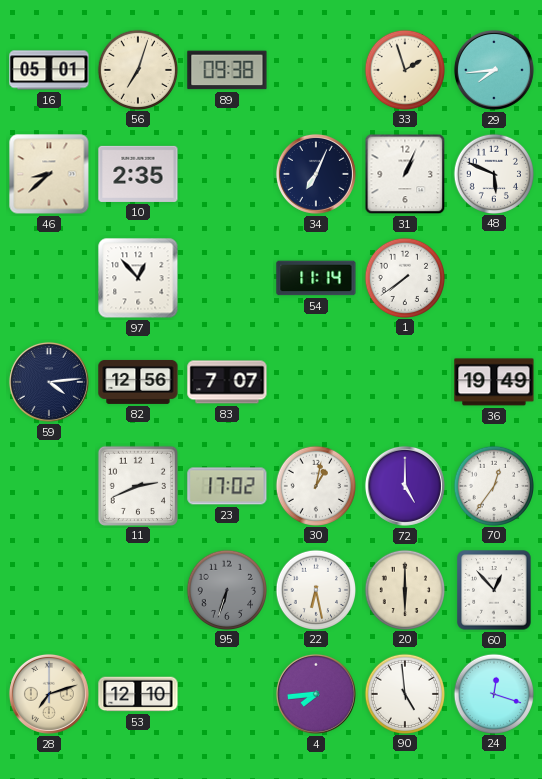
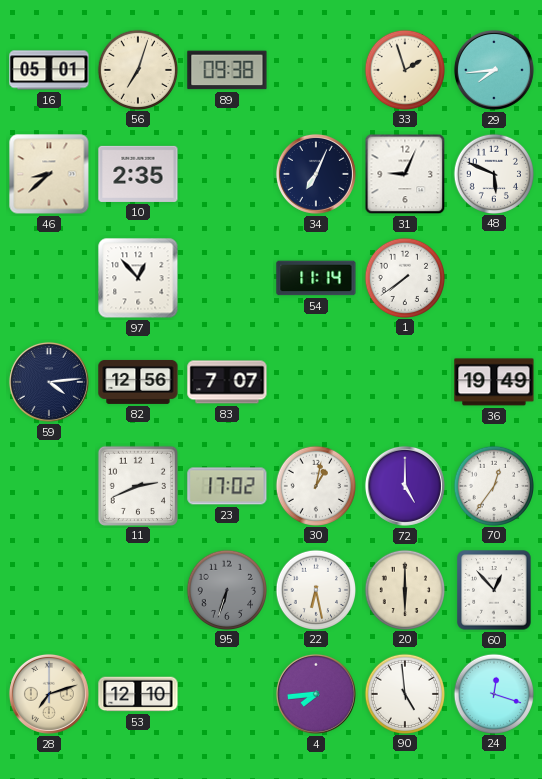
31: 1:04 -> 9:04 (405, 174)
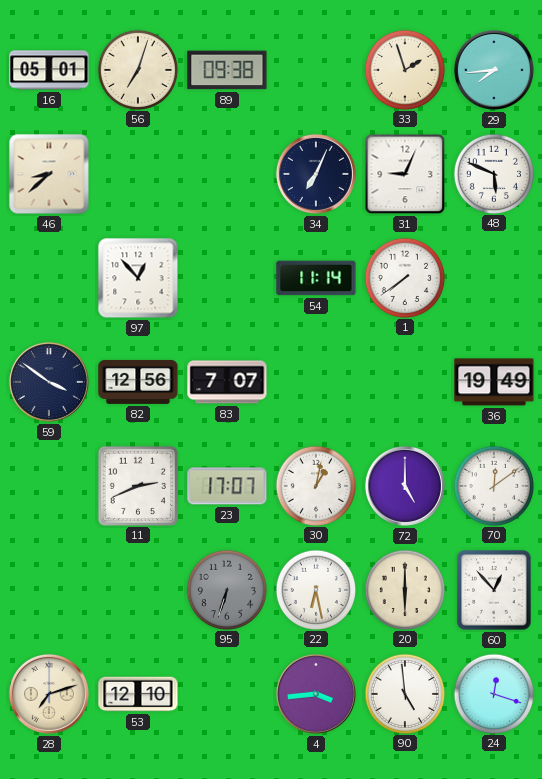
10: 2:35 -> none (138, 174)
59: 4:14 -> 3:51 (49, 382)
23: 17:02 -> 17:07 (227, 486)
70: 12:36 -> 12:09 (493, 485)
4: 7:44 -> 3:44 (316, 694)
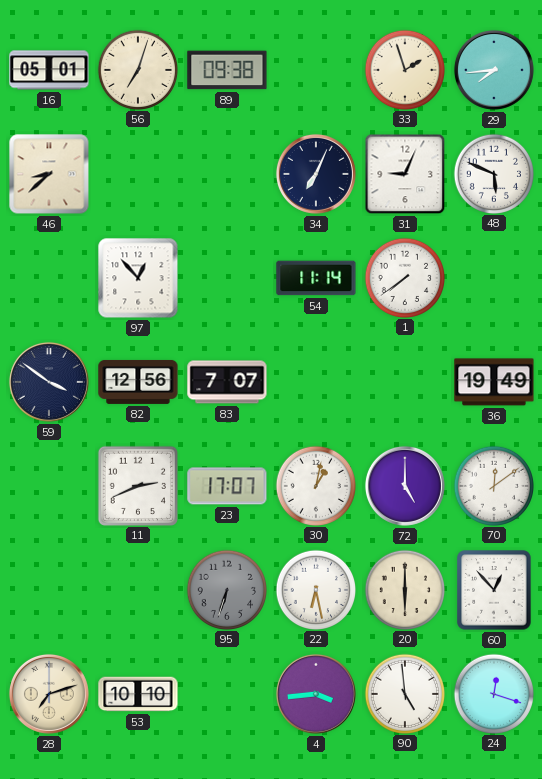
53: 12:10 -> 10:10 (138, 694)
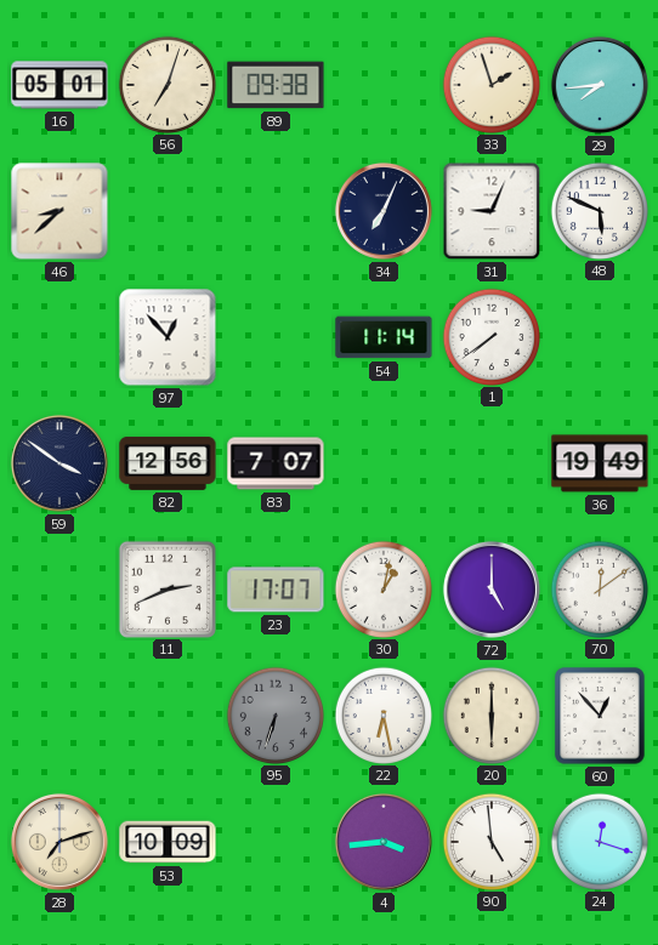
53: 10:10 -> 10:09 (168, 842)
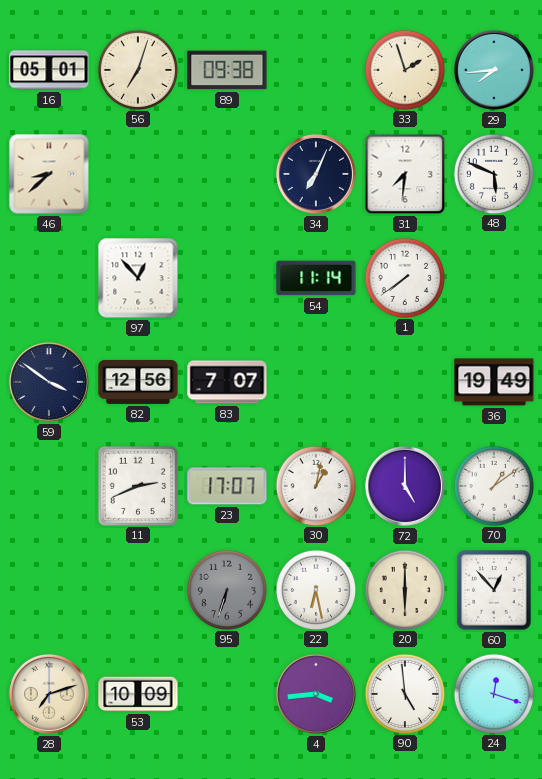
31: 9:04 -> 7:31 (405, 174)
70: 12:09 -> 1:09 (493, 485)
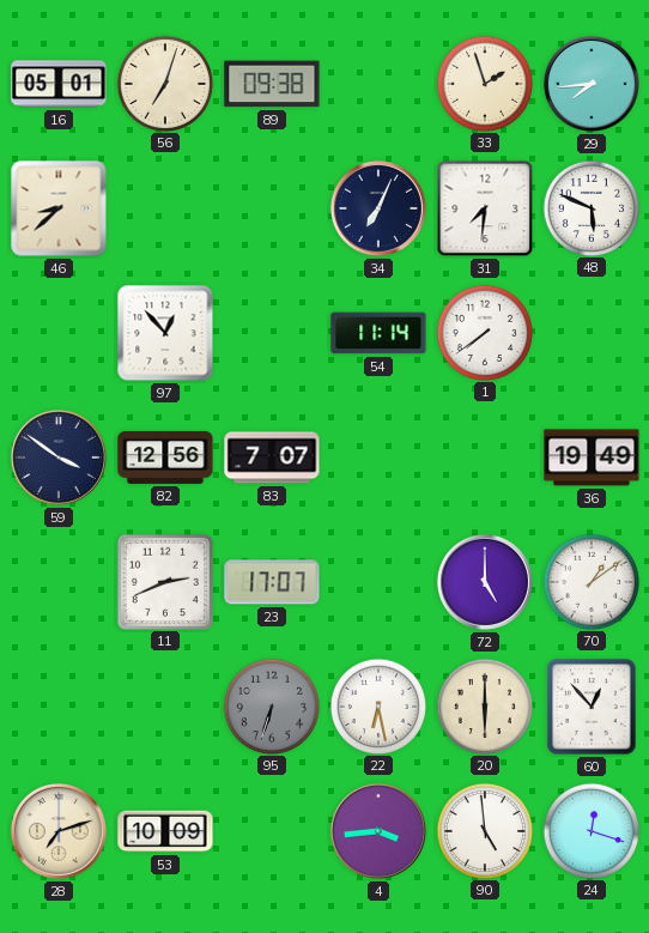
30: 1:02 -> none (315, 485)
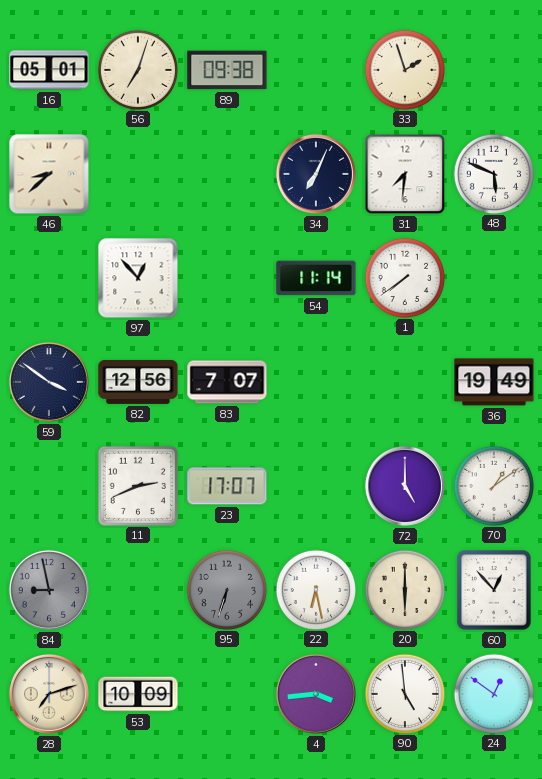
29: 7:44 -> none (592, 84)
84: none -> 8:58 (49, 590)
24: 12:18 -> 12:51 (493, 693)
